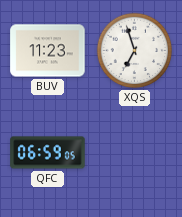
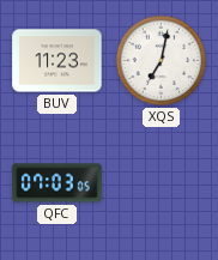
XQS: 6:57 -> 7:02 (162, 61)
QFC: 06:59 -> 07:03 (57, 183)
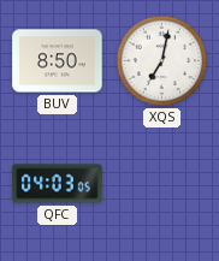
BUV: 11:23 -> 8:50 (58, 61)
QFC: 07:03 -> 04:03 (58, 184)
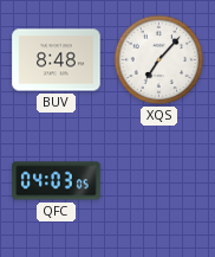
BUV: 8:50 -> 8:48 (57, 60)
XQS: 7:02 -> 7:07 (159, 60)
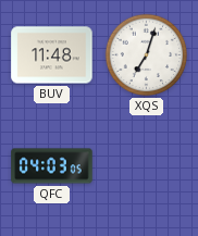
BUV: 8:48 -> 11:48 (52, 55)
XQS: 7:07 -> 7:03 (147, 55)
